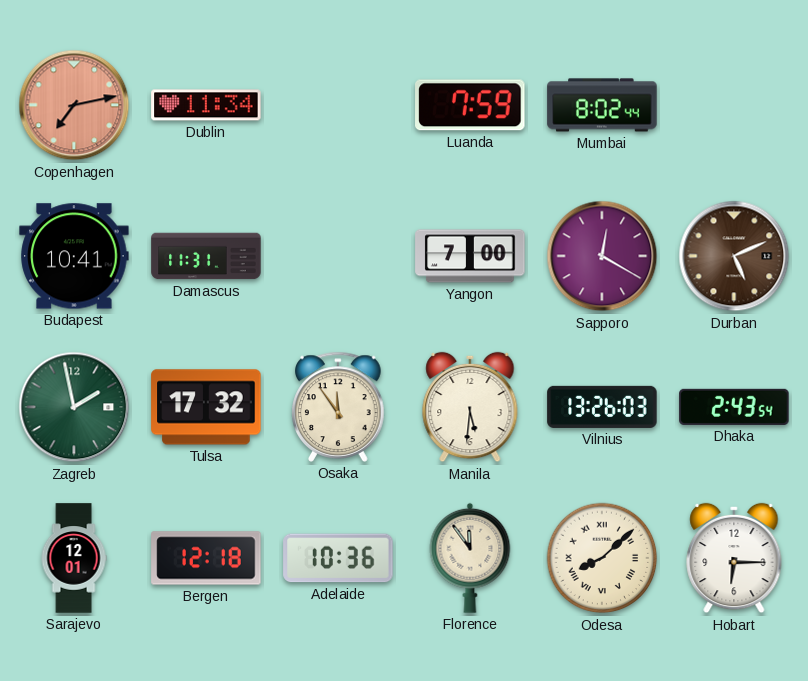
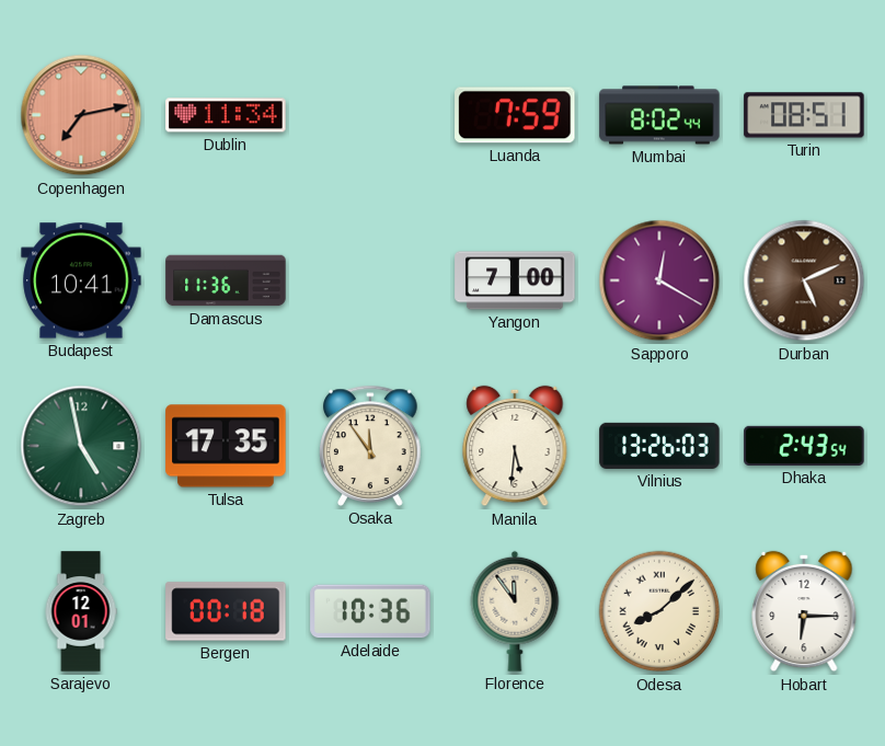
Turin: none -> 08:51 (804, 115)
Damascus: 11:31 -> 11:36 (226, 280)
Zagreb: 1:58 -> 4:58 (81, 446)
Tulsa: 17:32 -> 17:35 (226, 446)
Bergen: 12:18 -> 00:18 (226, 611)
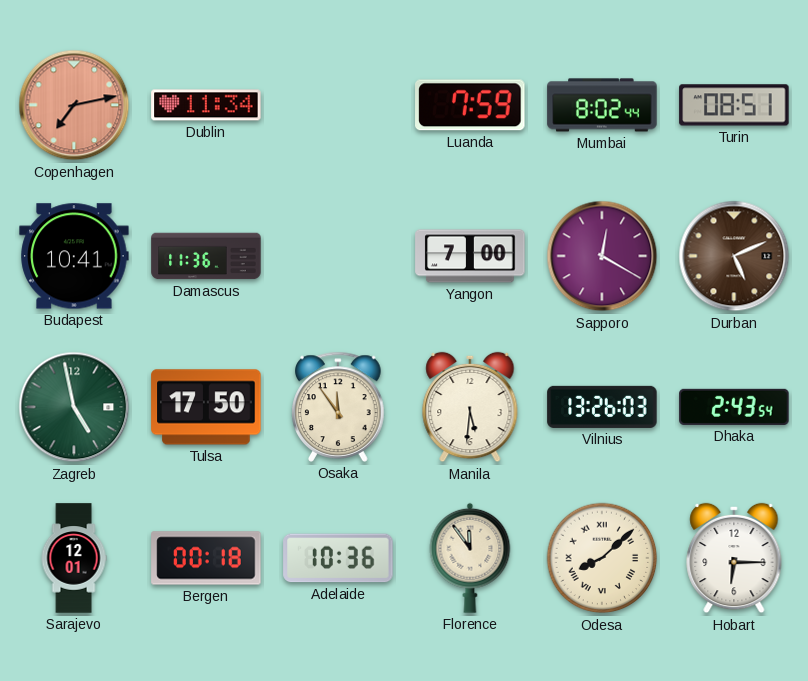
Tulsa: 17:35 -> 17:50 (206, 407)
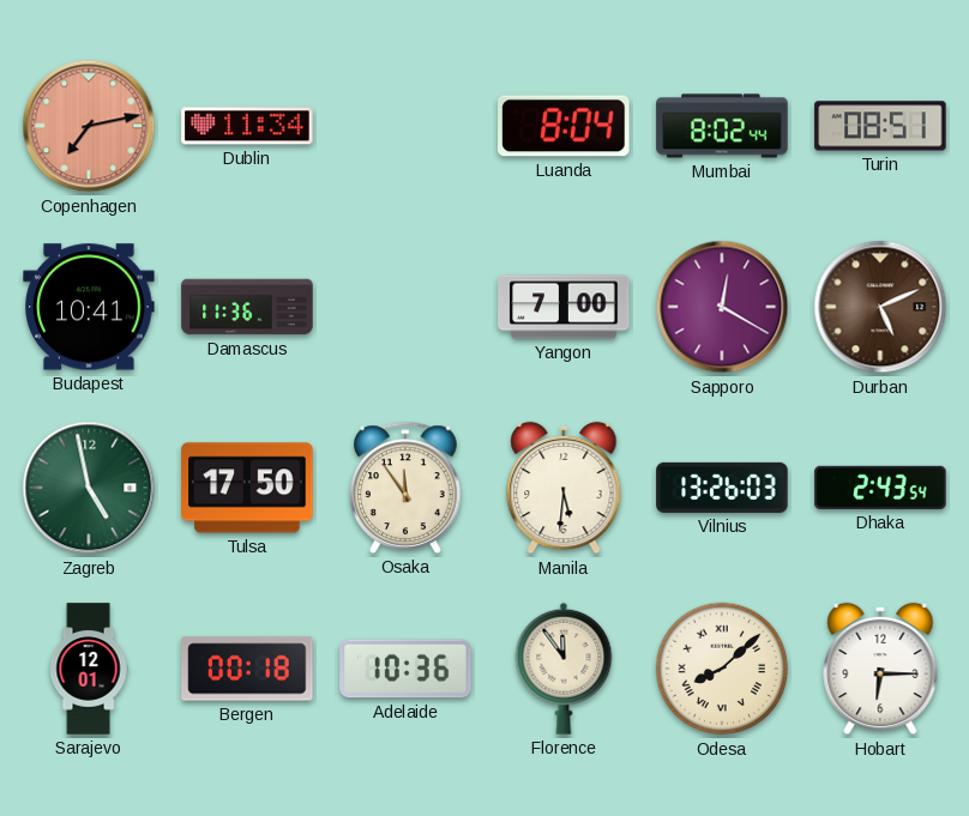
Luanda: 7:59 -> 8:04 (564, 126)
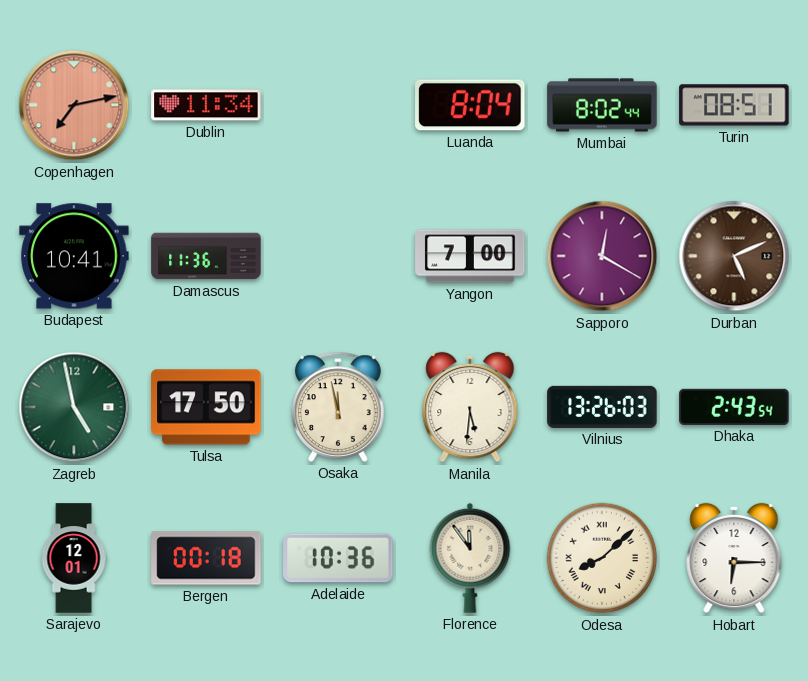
Osaka: 11:54 -> 11:58 (338, 407)
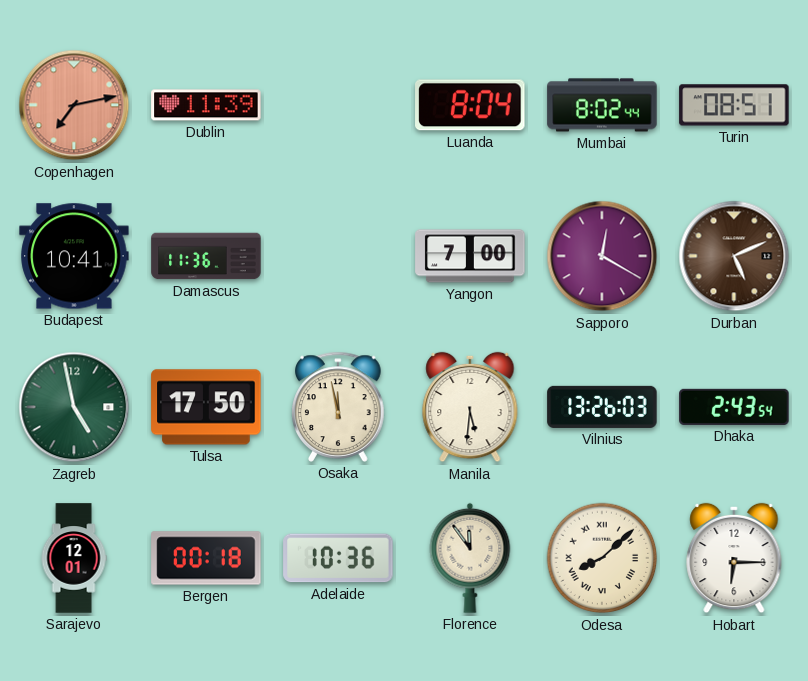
Dublin: 11:34 -> 11:39 (206, 105)
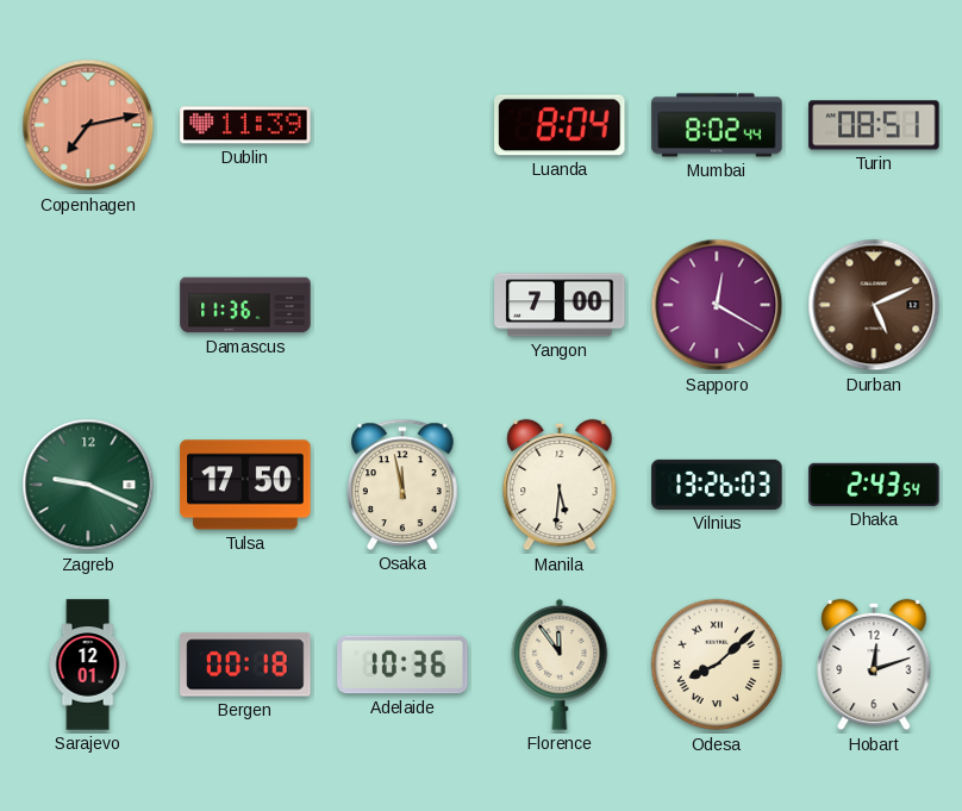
Budapest: 10:41 -> none (74, 256)
Zagreb: 4:58 -> 9:19 (88, 485)
Hobart: 6:15 -> 12:12 (874, 665)
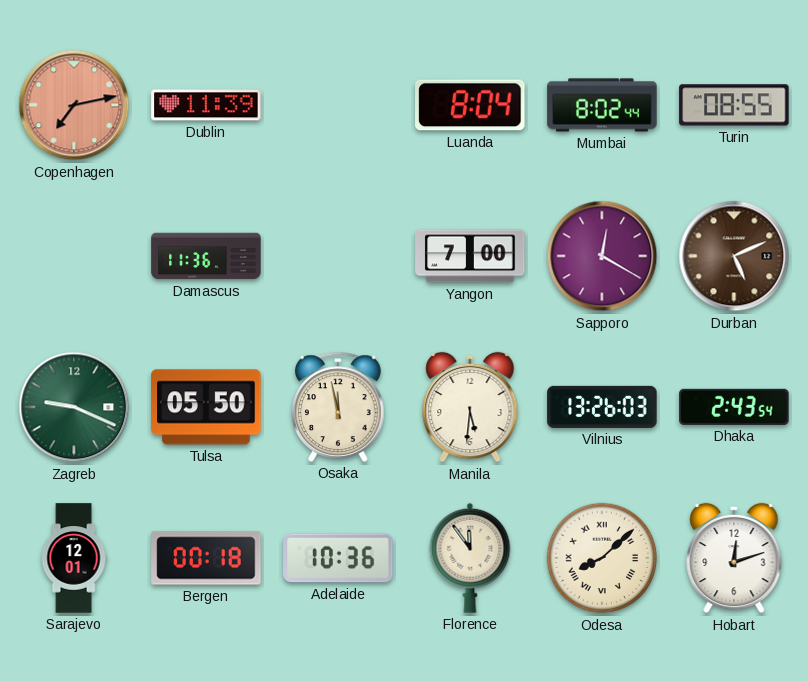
Turin: 08:51 -> 08:55 (734, 105)
Tulsa: 17:50 -> 05:50 (206, 407)
